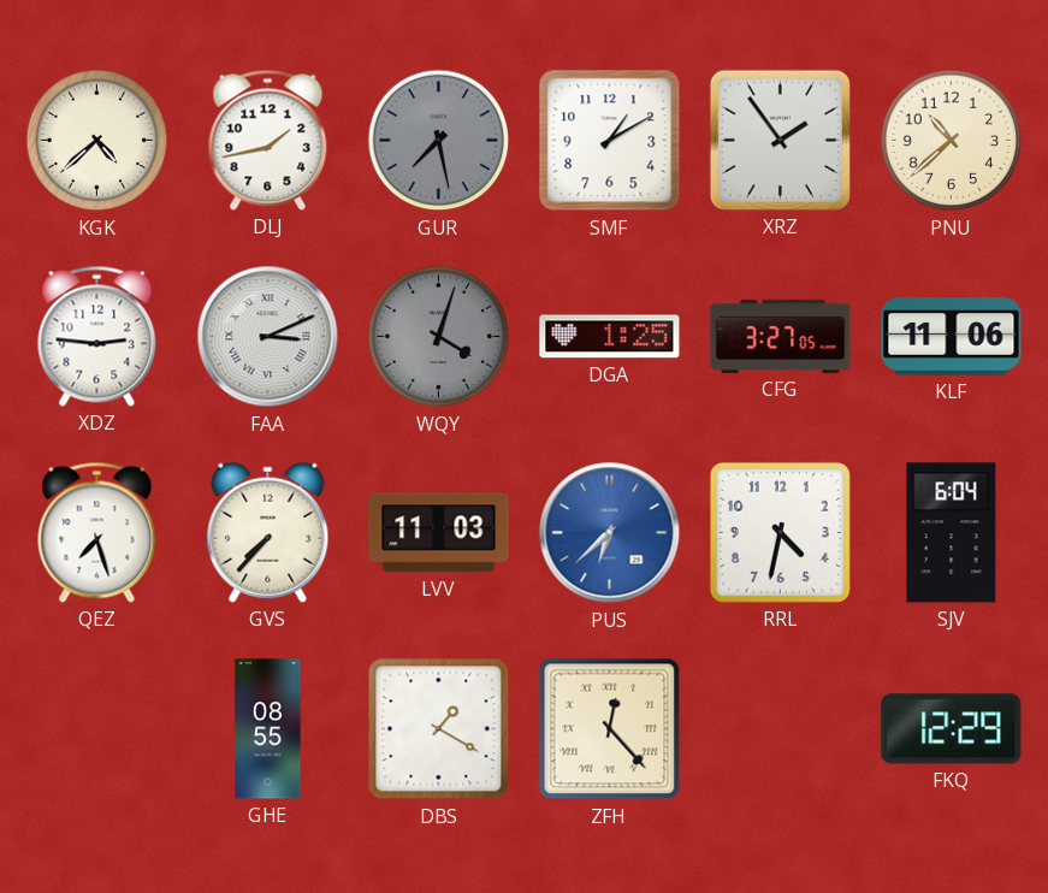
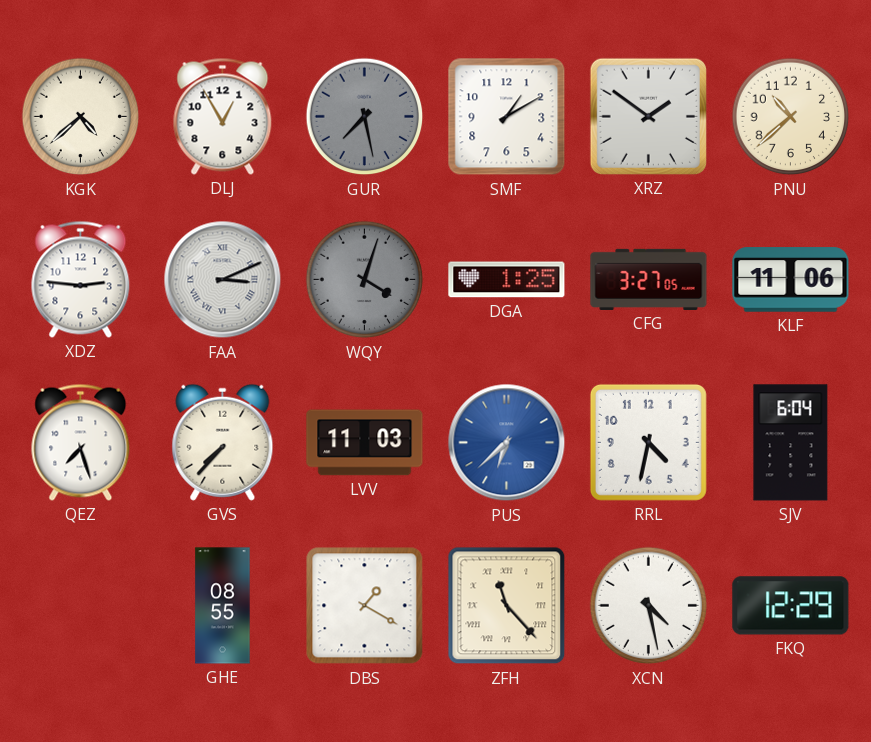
DLJ: 1:43 -> 12:55 (223, 116)
XRZ: 1:54 -> 1:51 (648, 116)
ZFH: 12:23 -> 11:23 (507, 606)
XCN: none -> 4:28 (649, 606)
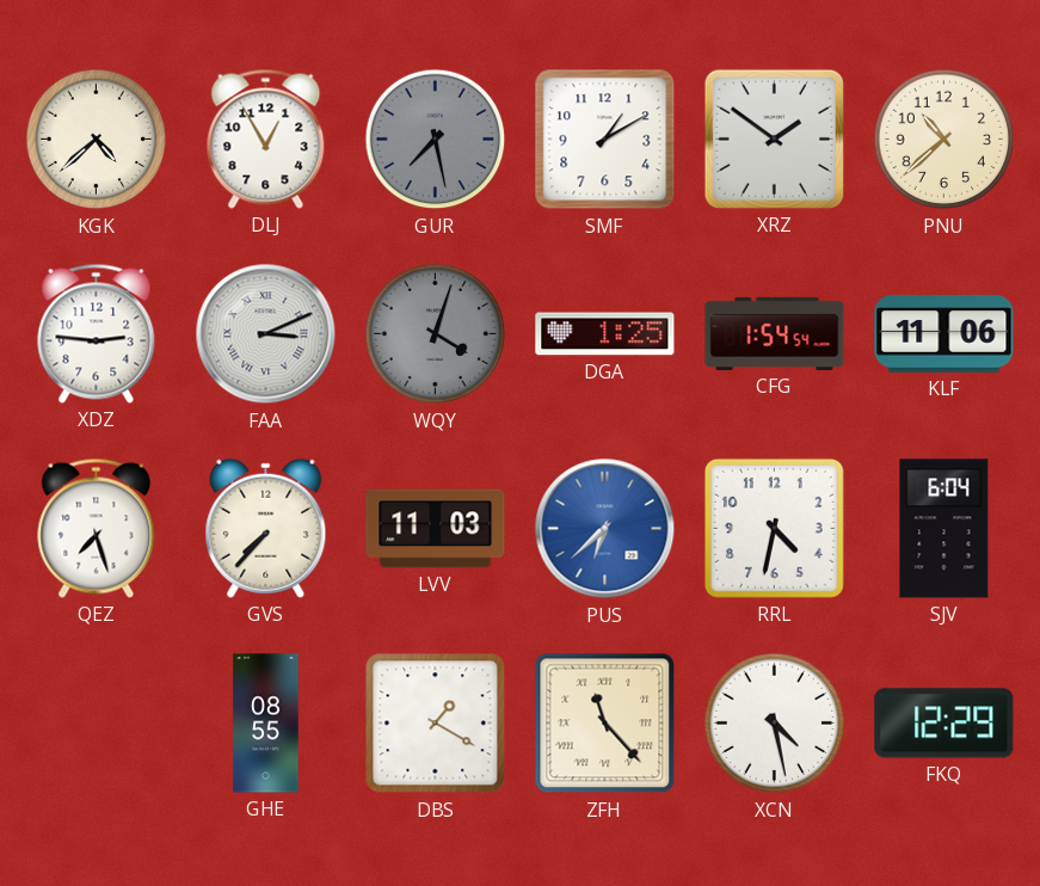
CFG: 3:27 -> 1:54 (775, 333)
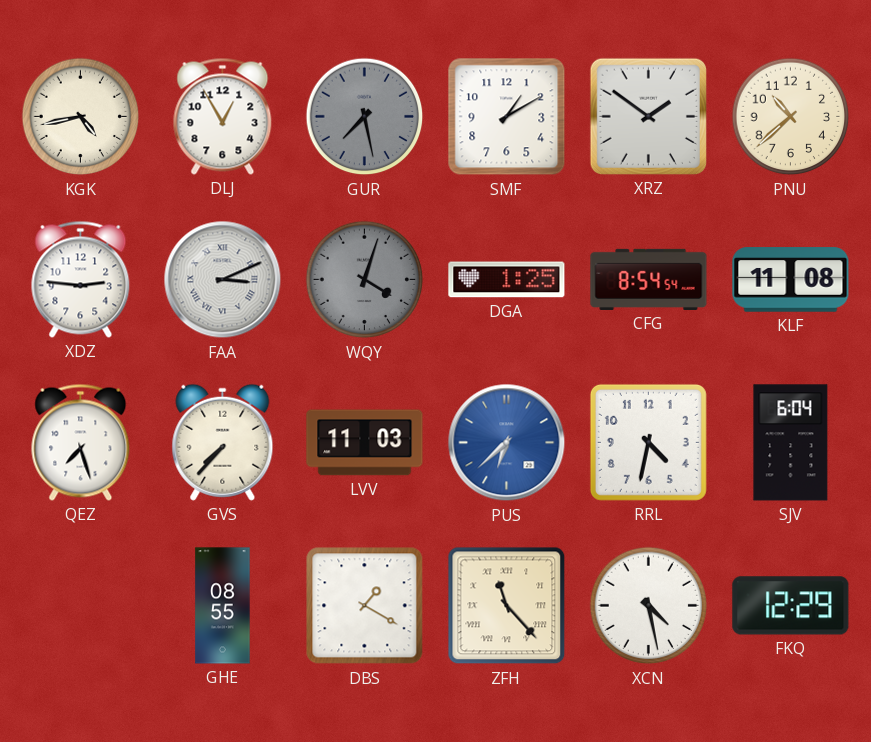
KGK: 4:38 -> 4:43 (81, 117)
CFG: 1:54 -> 8:54 (649, 279)
KLF: 11:06 -> 11:08 (791, 280)
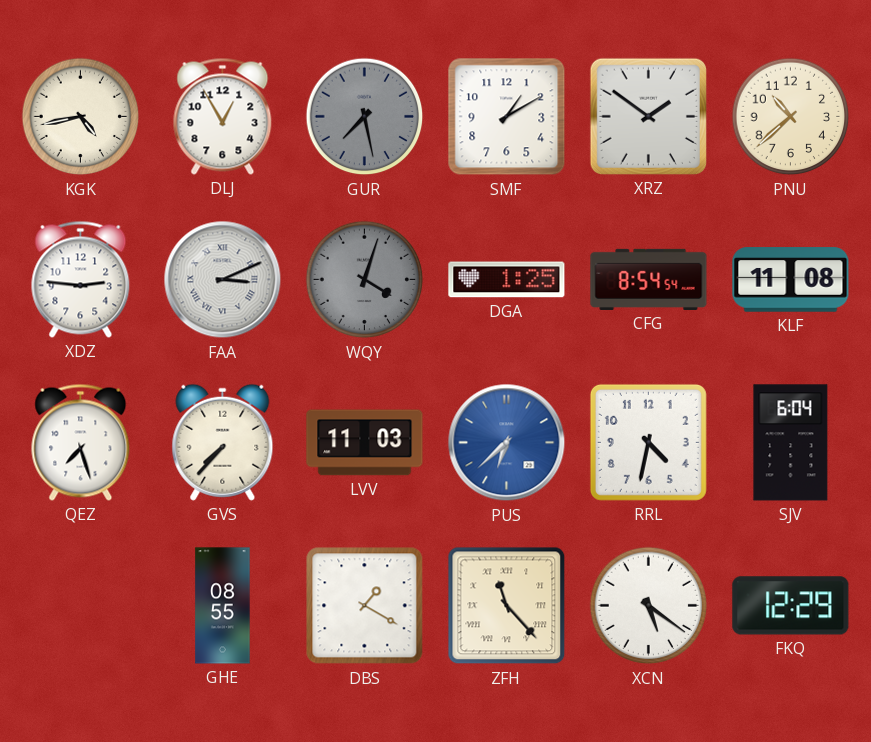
XCN: 4:28 -> 5:21 (649, 606)
